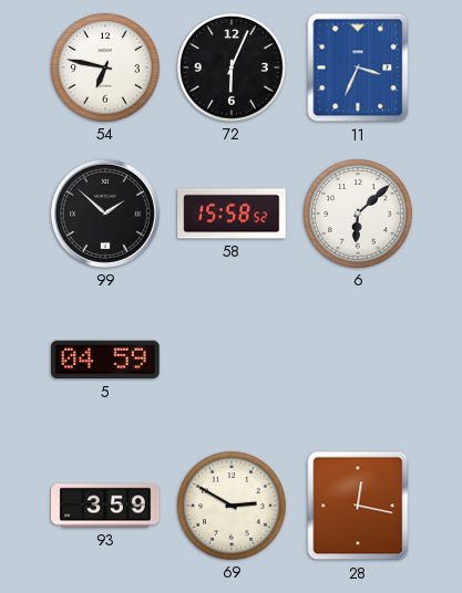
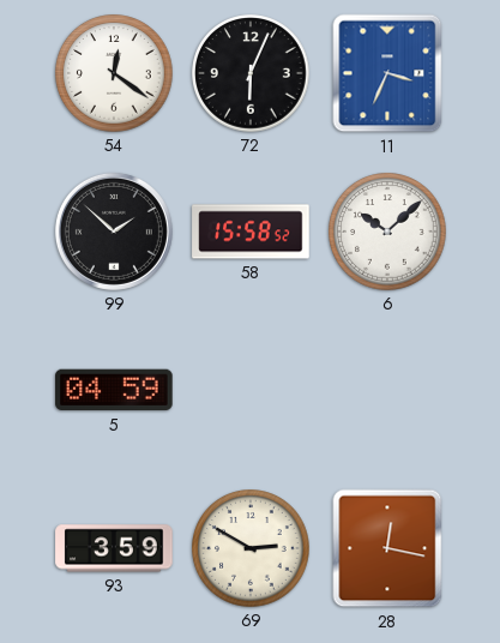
54: 6:47 -> 12:21 (114, 73)
6: 6:08 -> 10:08 (387, 232)
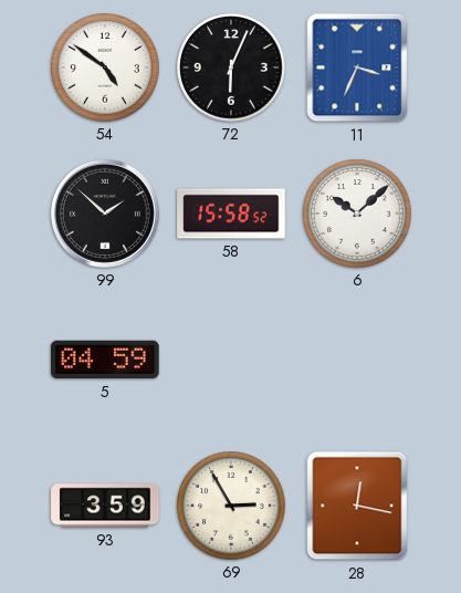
54: 12:21 -> 4:51 (105, 67)
69: 2:50 -> 2:55 (231, 506)
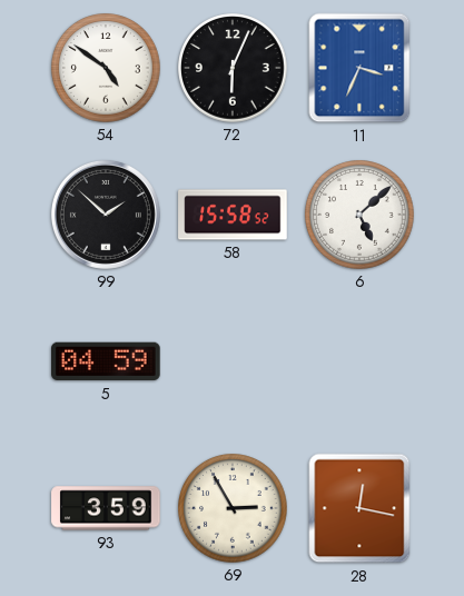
6: 10:08 -> 5:08 (359, 215)
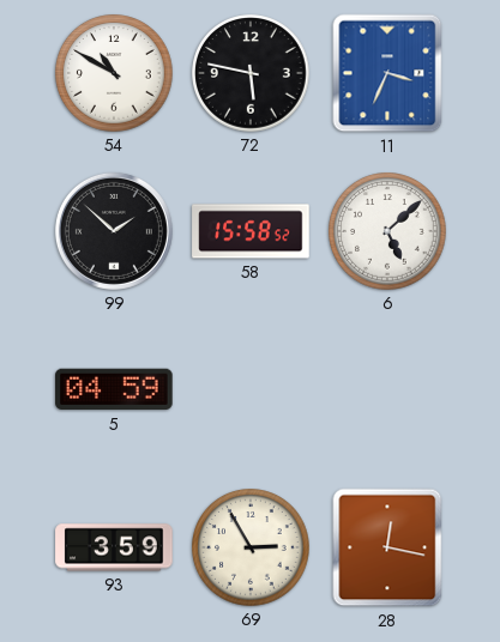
54: 4:51 -> 10:50 (114, 73)
72: 6:04 -> 5:47 (251, 73)
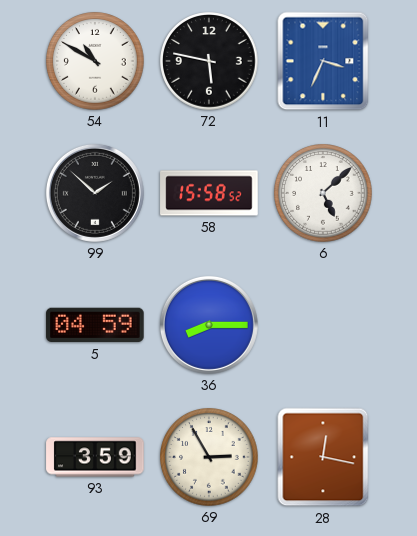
36: none -> 8:15 (209, 325)
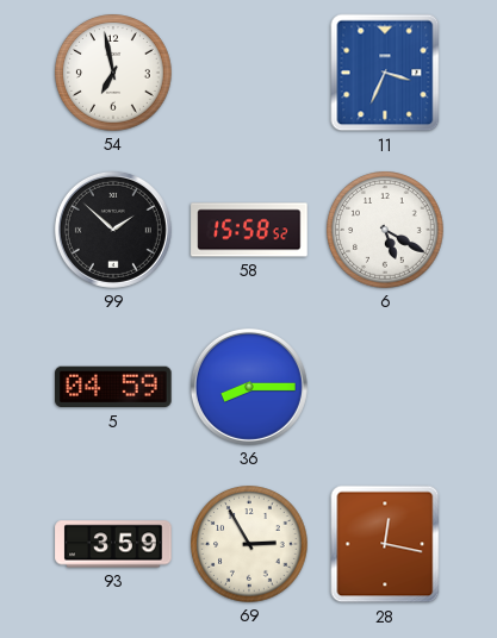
54: 10:50 -> 6:58 (113, 73)
72: 5:47 -> none (209, 61)
6: 5:08 -> 5:20 (385, 230)
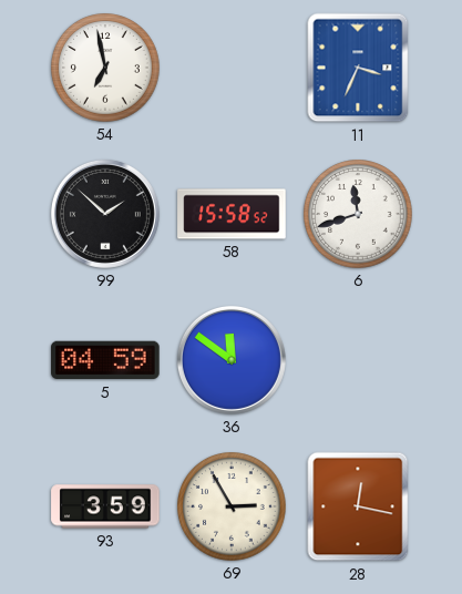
6: 5:20 -> 11:42 (358, 214)
36: 8:15 -> 11:51 (232, 360)
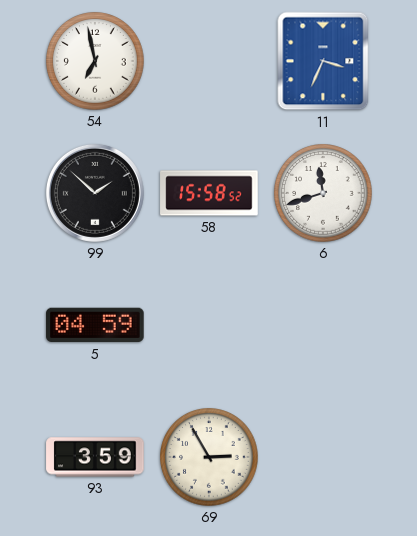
36: 11:51 -> none (232, 360)
28: 12:17 -> none (358, 506)
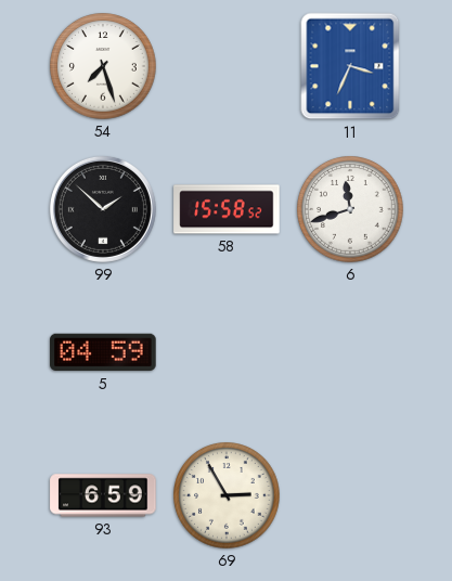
54: 6:58 -> 7:27 (103, 66)
93: 3:59 -> 6:59 (103, 495)
